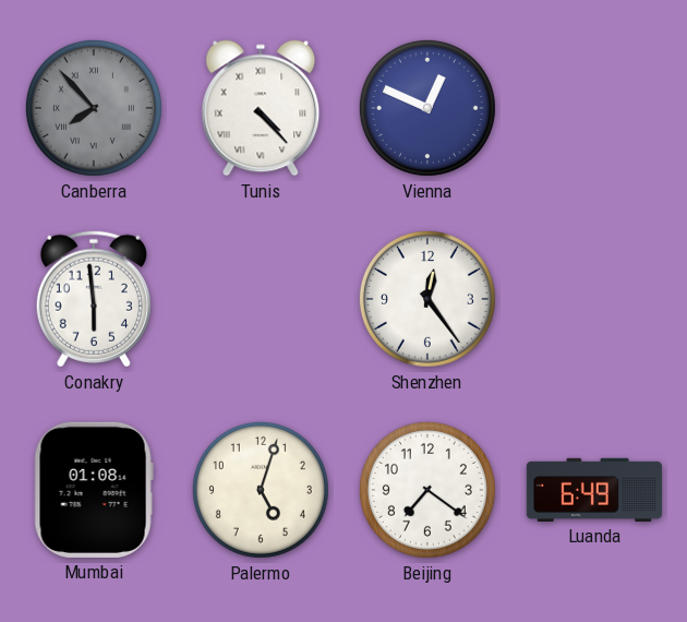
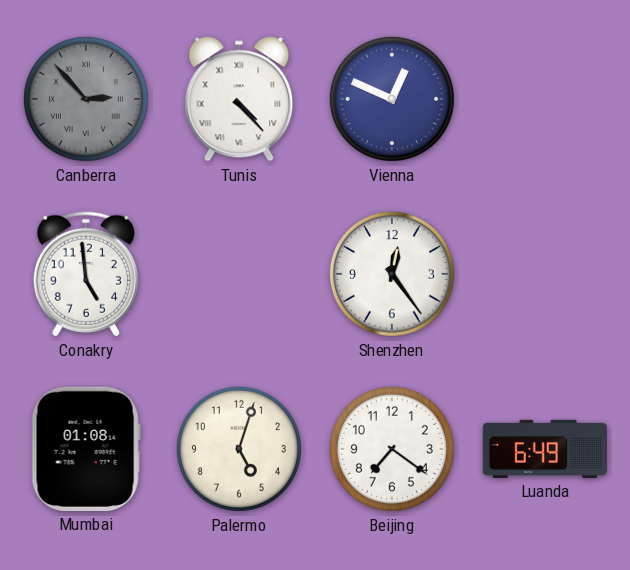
Canberra: 7:53 -> 2:53 (86, 99)
Conakry: 5:59 -> 4:59 (86, 274)
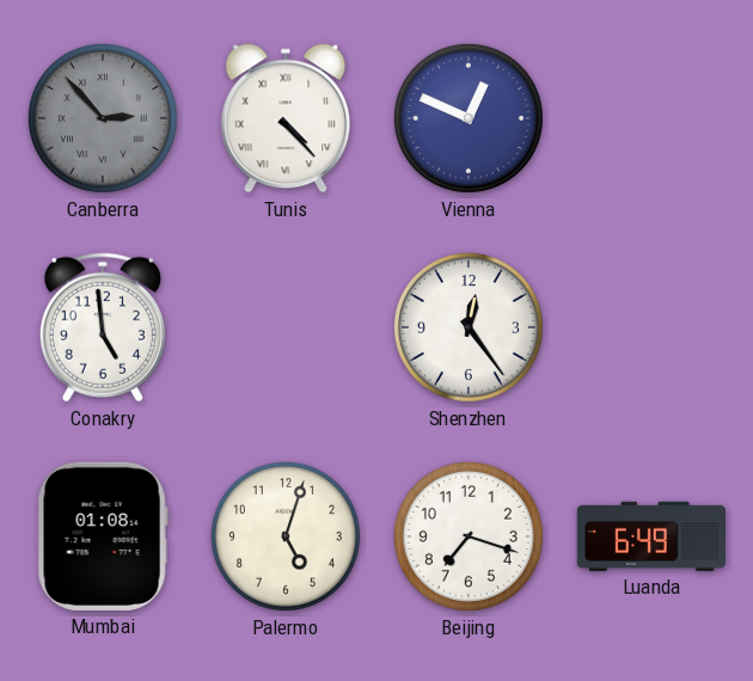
Beijing: 7:21 -> 7:18 (469, 536)
